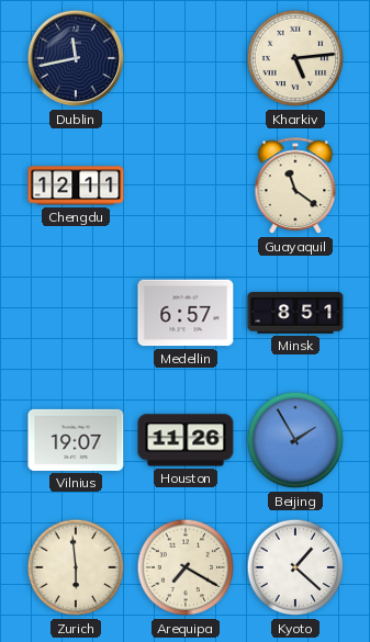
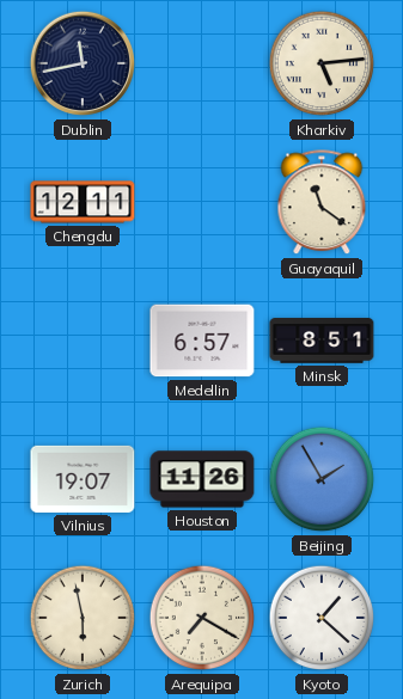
Zurich: 5:59 -> 5:58 (83, 618)
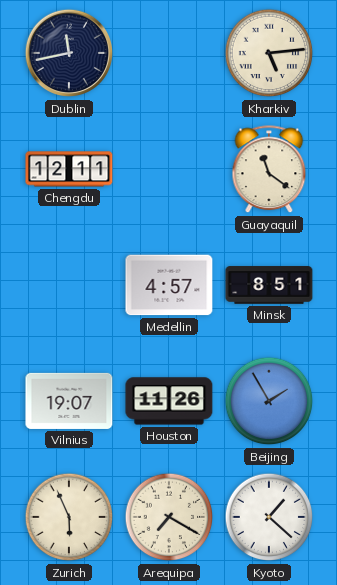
Medellin: 6:57 -> 4:57 (169, 285)
Zurich: 5:58 -> 5:56 (69, 517)
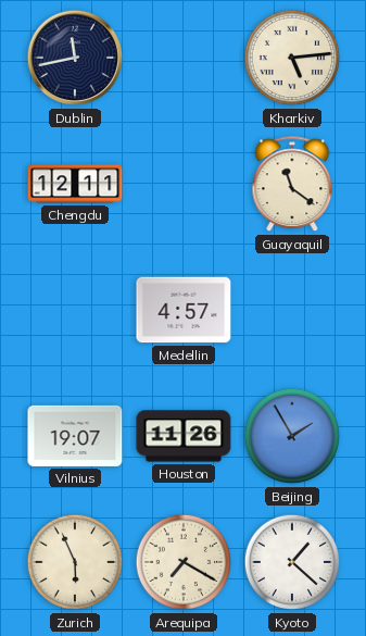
Minsk: 8:51 -> none (269, 285)
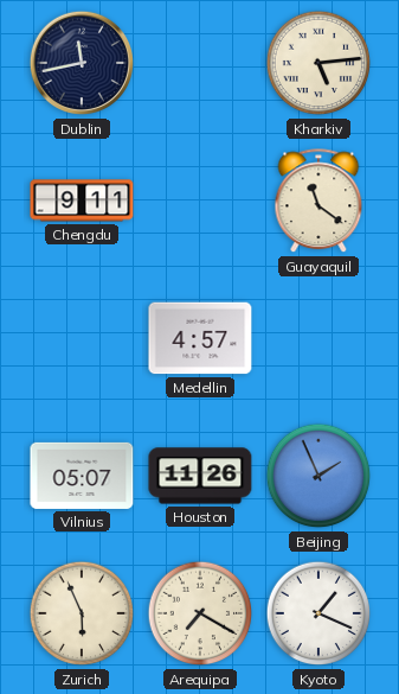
Chengdu: 12:11 -> 9:11 (82, 200)
Vilnius: 19:07 -> 05:07 (82, 476)
Beijing: 1:55 -> 1:56 (318, 476)
Kyoto: 1:22 -> 1:19 (318, 613)
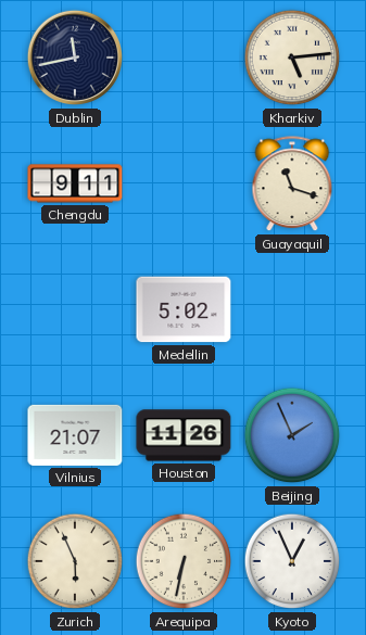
Guayaquil: 11:21 -> 11:18 (292, 185)
Medellin: 4:57 -> 5:02 (184, 309)
Vilnius: 05:07 -> 21:07 (75, 435)
Arequipa: 7:20 -> 6:32 (184, 561)
Kyoto: 1:19 -> 12:56 (292, 561)
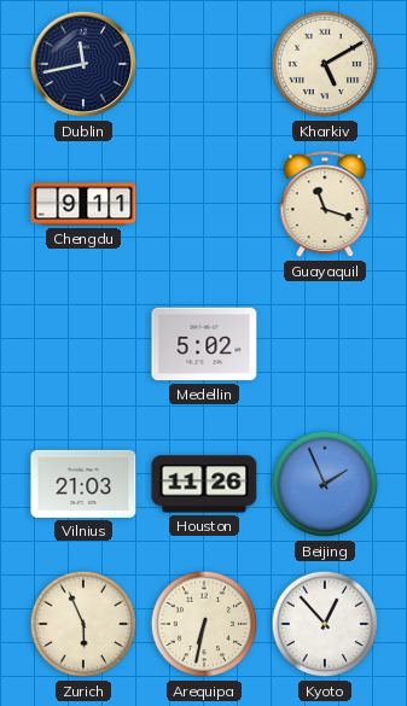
Kharkiv: 5:14 -> 5:10 (325, 64)
Vilnius: 21:07 -> 21:03 (83, 484)
Kyoto: 12:56 -> 12:53 (325, 624)
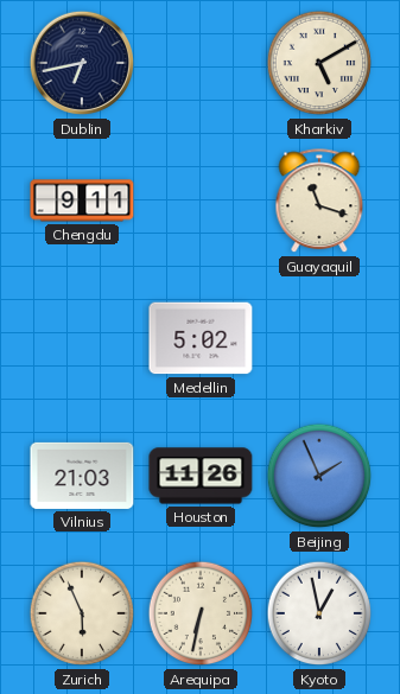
Dublin: 11:43 -> 6:43 (82, 63)
Kyoto: 12:53 -> 12:58 (319, 613)
